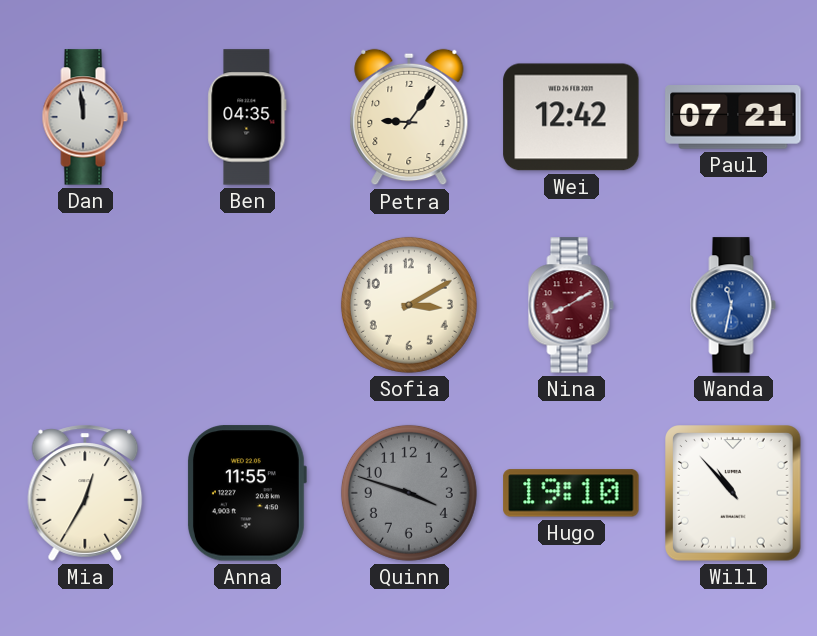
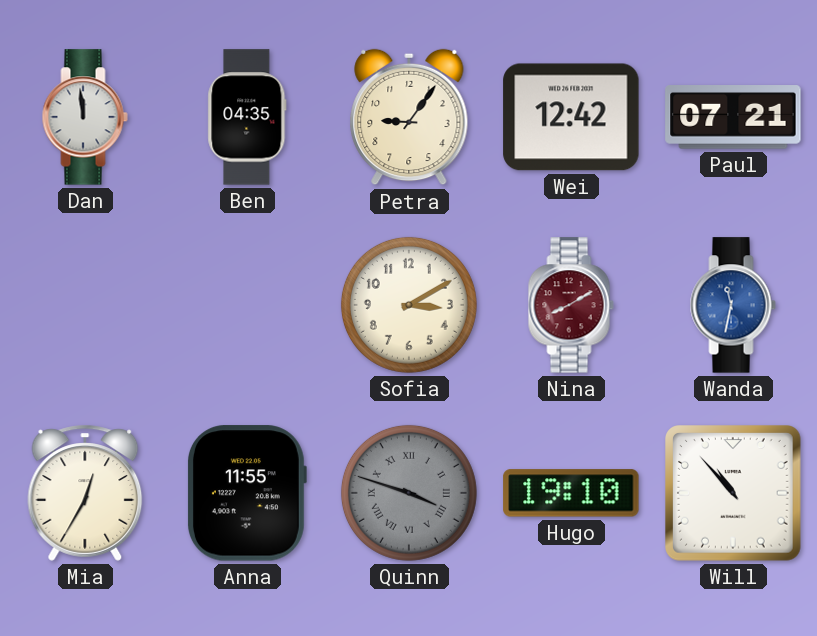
Quinn numerals: Arabic -> Roman (409, 493)
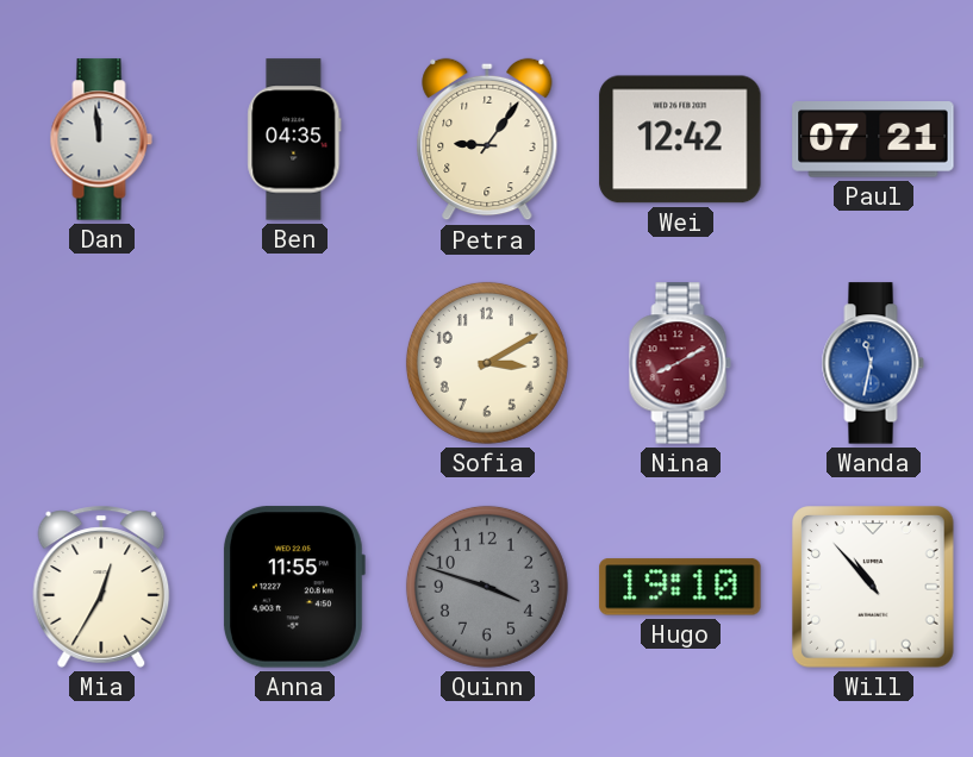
Quinn numerals: Roman -> Arabic (487, 587)
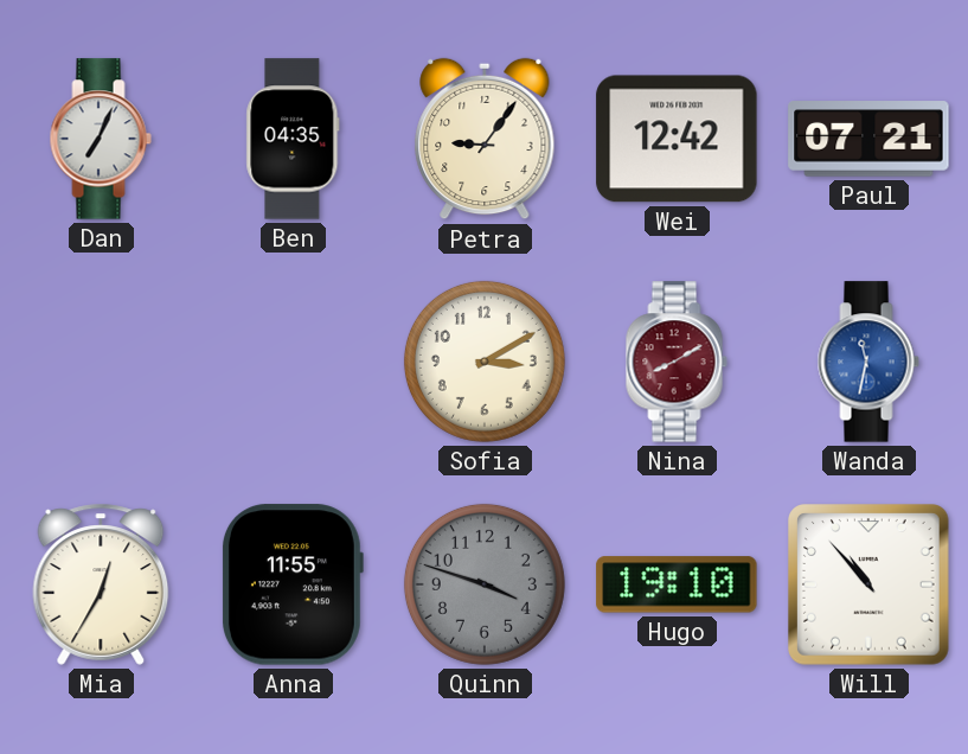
Dan: 11:59 -> 7:04 (101, 139)
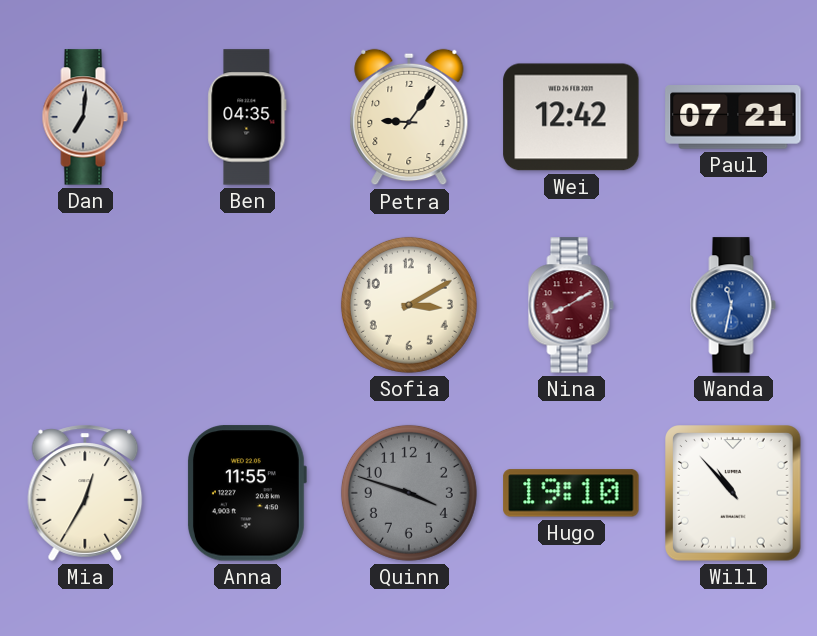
Dan: 7:04 -> 7:01 (85, 117)
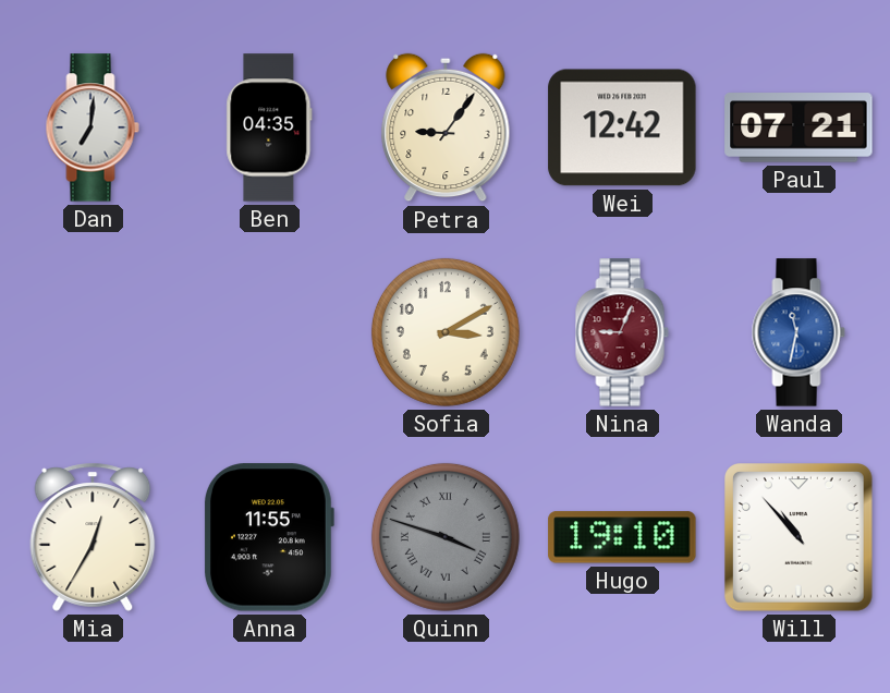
Nina: 8:10 -> 9:04 (622, 332)
Quinn numerals: Arabic -> Roman (446, 537)
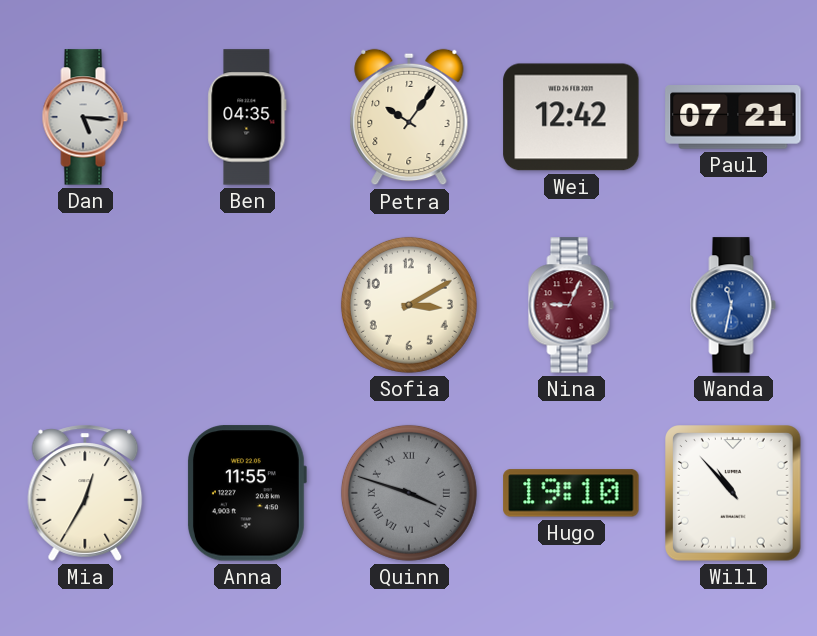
Dan: 7:01 -> 5:16 (85, 117)
Petra: 9:06 -> 10:06 (409, 117)
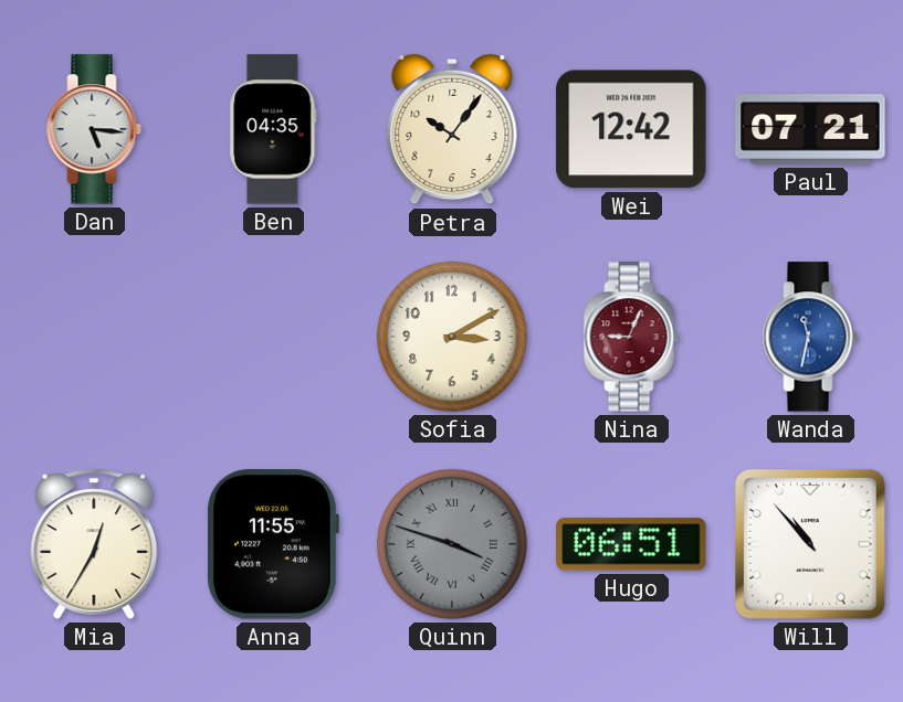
Hugo: 19:10 -> 06:51 (631, 544)
